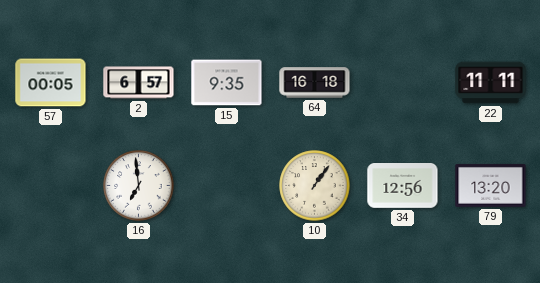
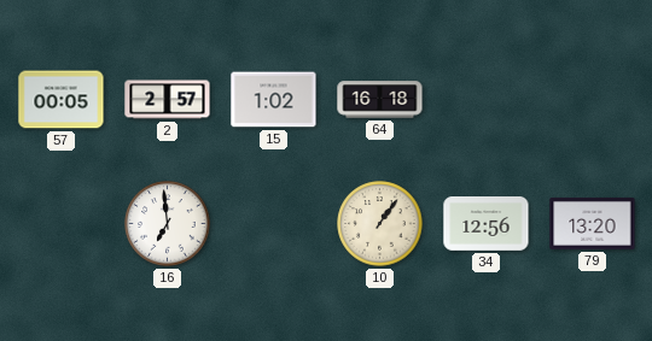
2: 6:57 -> 2:57 (168, 100)
15: 9:35 -> 1:02 (274, 100)
22: 11:11 -> none (491, 83)
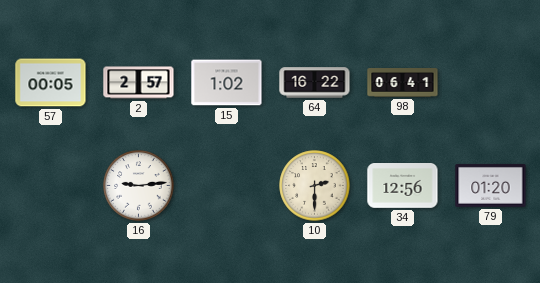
64: 16:18 -> 16:22 (315, 83)
98: none -> 06:41 (403, 83)
16: 6:59 -> 9:14 (139, 186)
10: 1:06 -> 2:30 (315, 186)
79: 13:20 -> 01:20 (491, 186)
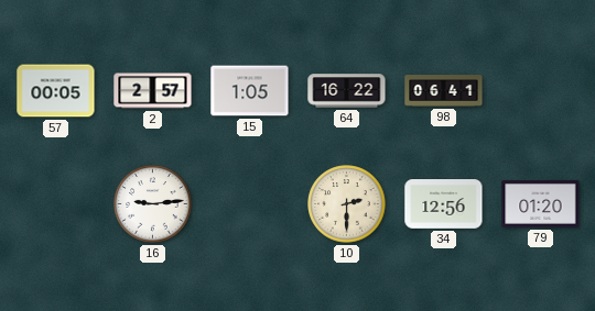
15: 1:02 -> 1:05 (250, 91)
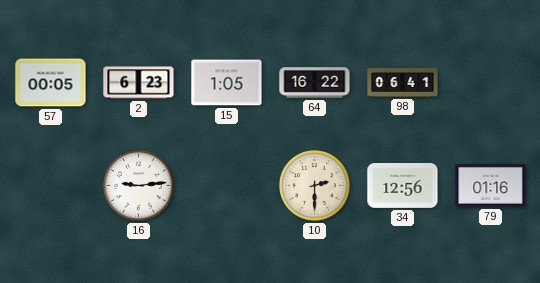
2: 2:57 -> 6:23 (139, 83)
79: 01:20 -> 01:16 (491, 186)
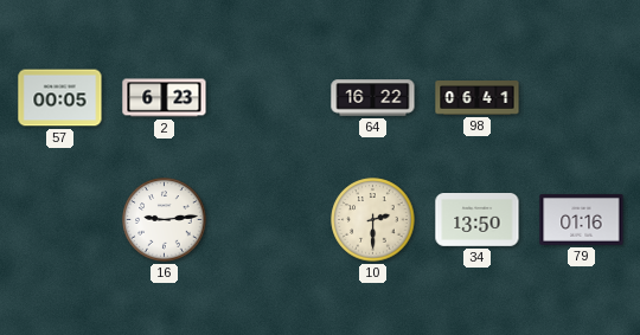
15: 1:05 -> none (227, 83)
34: 12:56 -> 13:50 (478, 220)
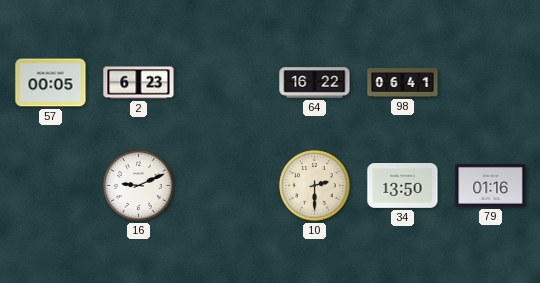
16: 9:14 -> 9:11 (139, 186)
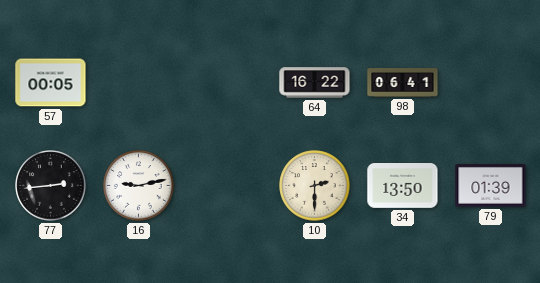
2: 6:23 -> none (139, 83)
77: none -> 2:44 (51, 186)
16: 9:11 -> 9:13 (139, 186)
79: 01:16 -> 01:39 (491, 186)
